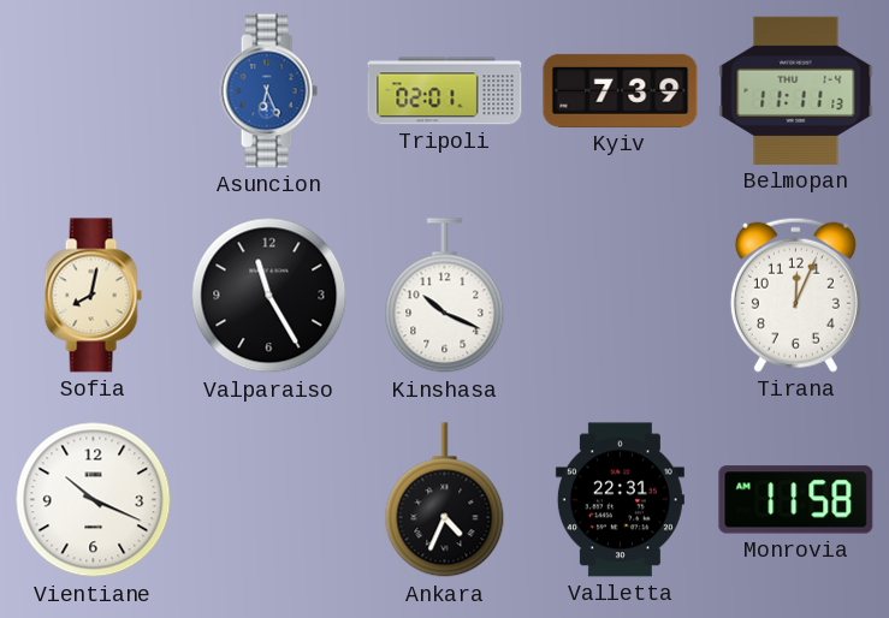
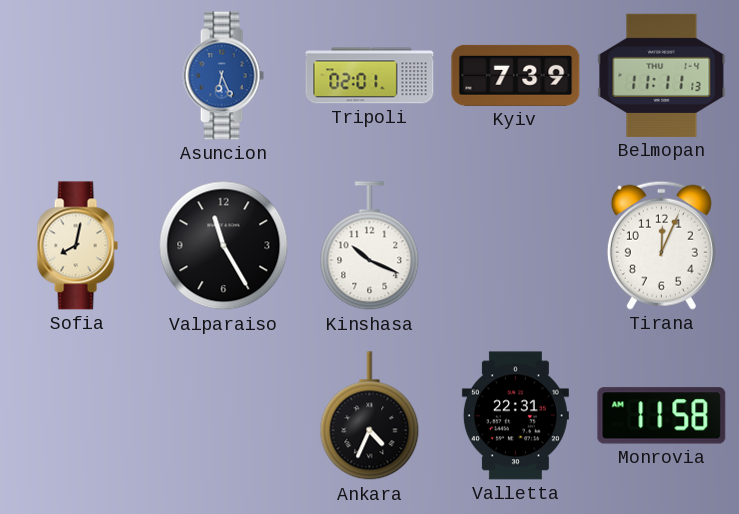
Vientiane: 10:19 -> none (94, 500)
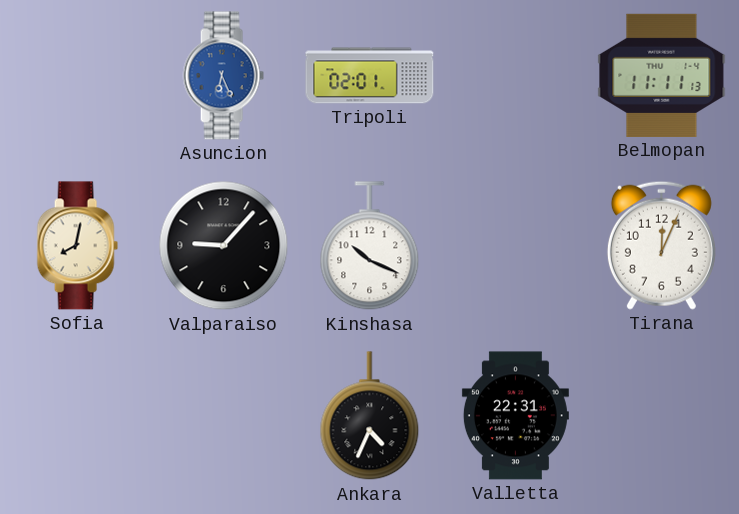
Kyiv: 7:39 -> none (516, 75)
Valparaiso: 11:25 -> 9:07 (224, 246)
Monrovia: 11:58 -> none (662, 416)
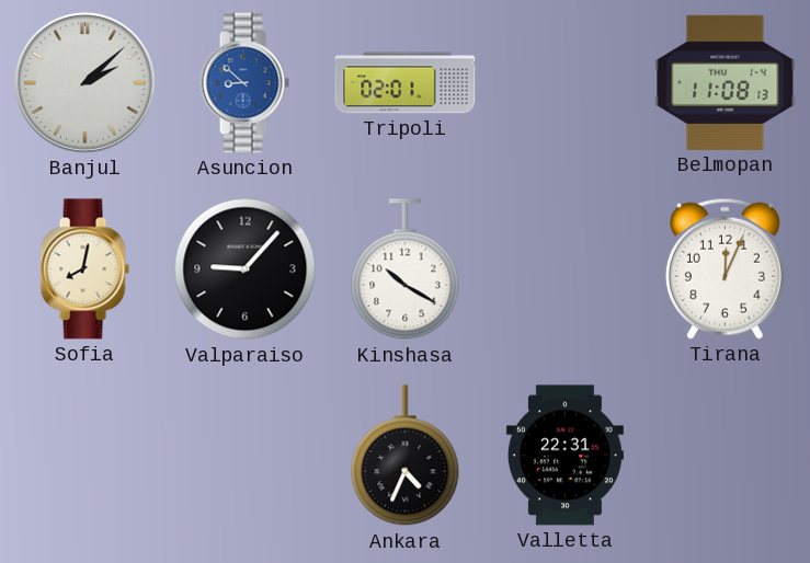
Banjul: none -> 2:08 (84, 82)
Asuncion: 6:26 -> 8:52 (244, 83)
Belmopan: 11:11 -> 11:08 (726, 82)
Kinshasa: 10:19 -> 10:20 (406, 269)
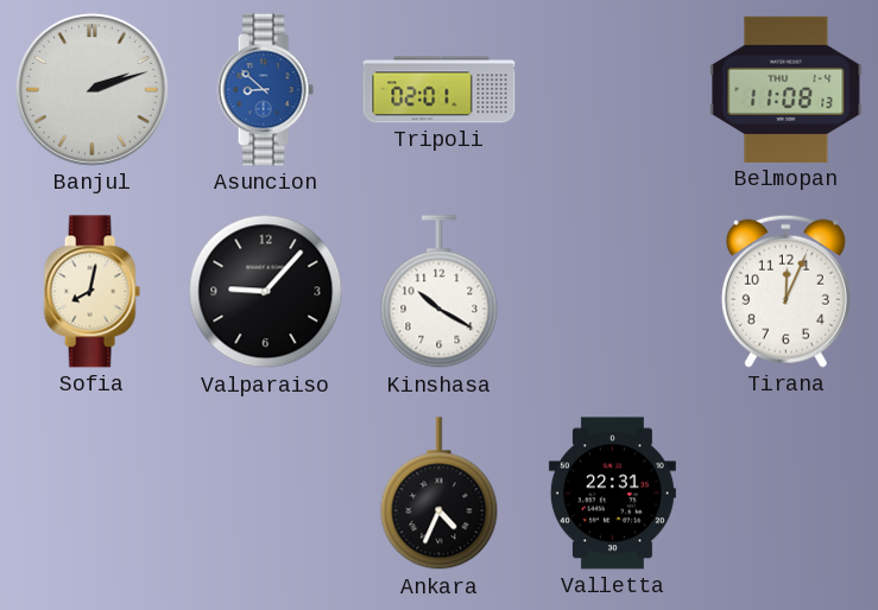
Banjul: 2:08 -> 2:12 (91, 89)
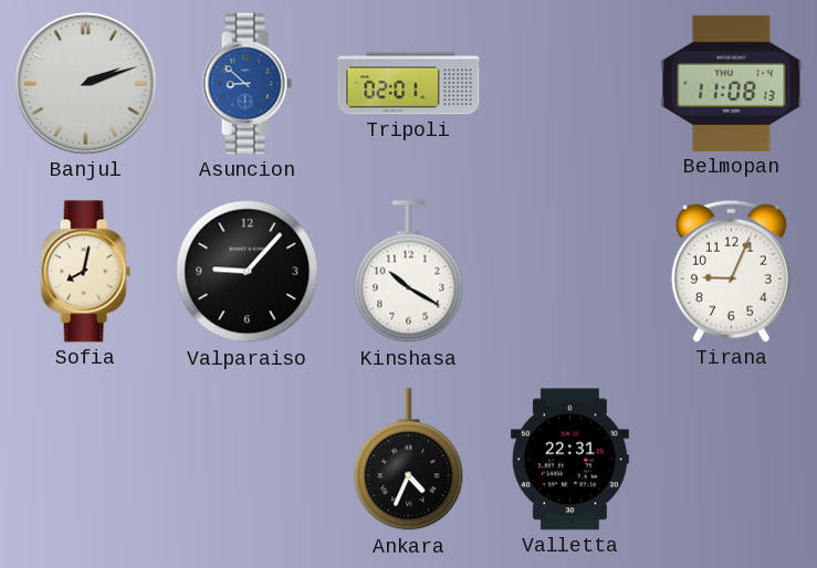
Tirana: 12:04 -> 9:04 (731, 271)
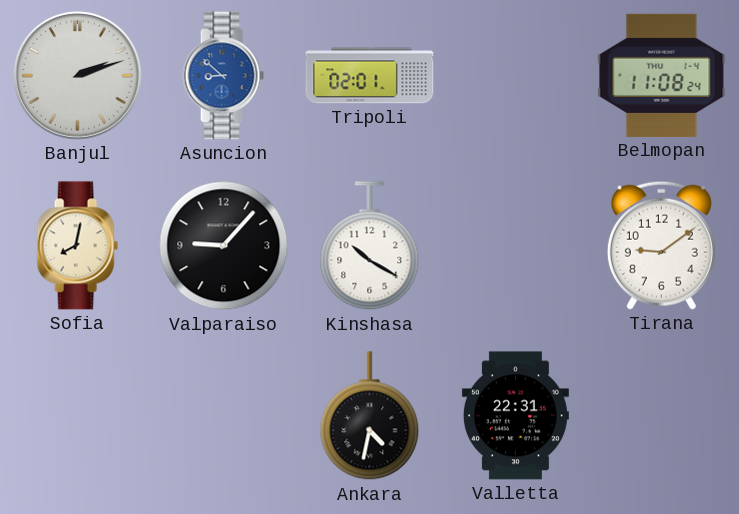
Belmopan: 11:08:13 -> 11:08:24 (662, 75)
Tirana: 9:04 -> 9:09 (661, 245)
Ankara: 4:34 -> 4:32 (370, 416)
